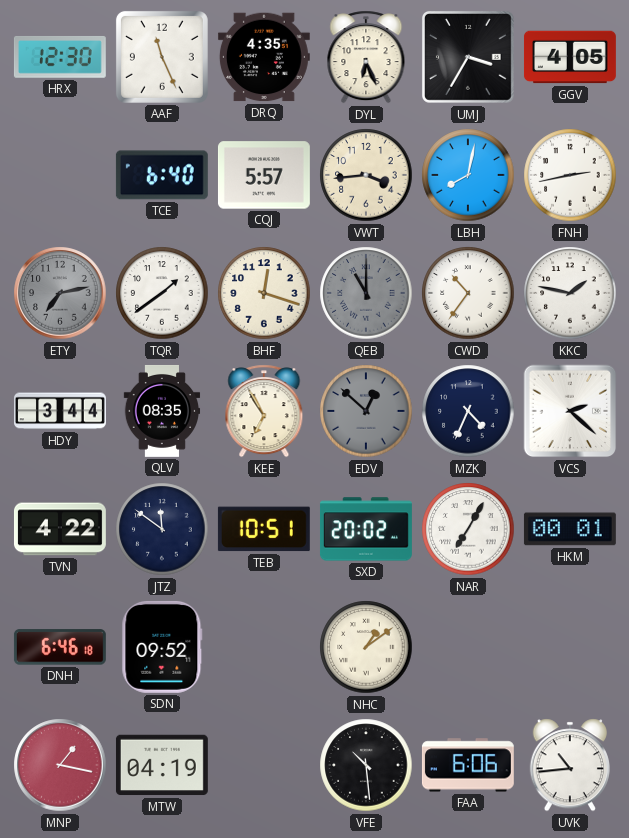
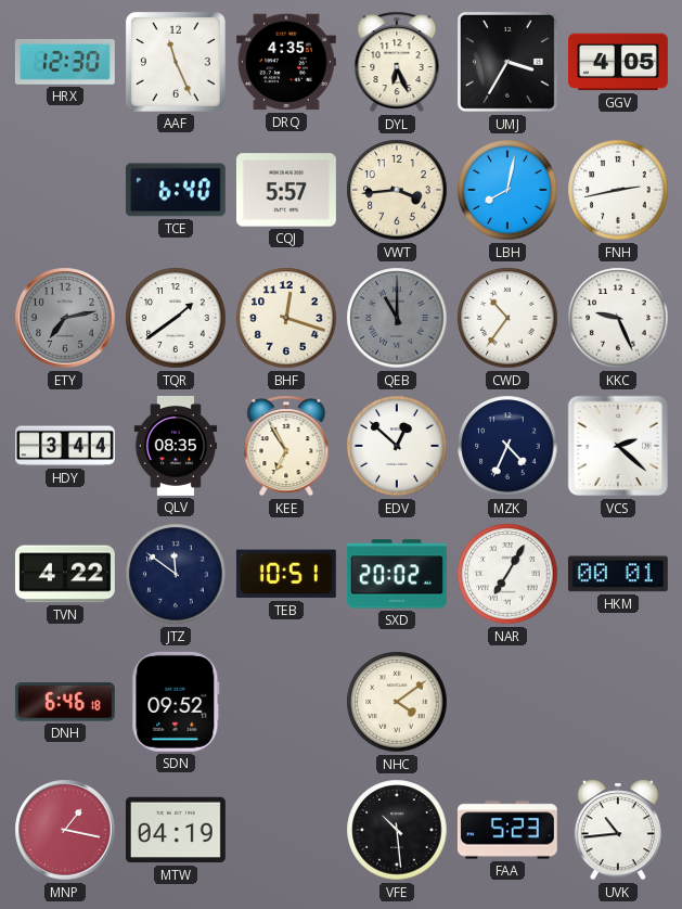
KKC: 1:47 -> 9:26 (618, 318)
EDV dial: grey -> white (397, 446)
NHC: 1:09 -> 4:09 (397, 702)
FAA: 6:06 -> 5:23 (507, 830)
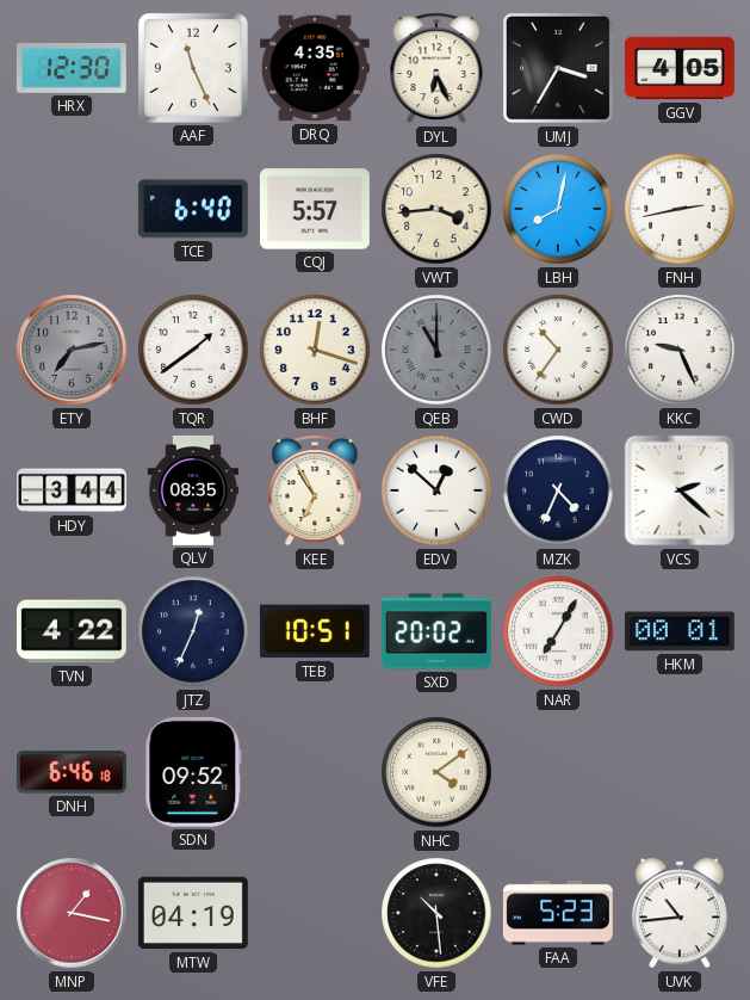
JTZ: 11:51 -> 12:34 (193, 631)
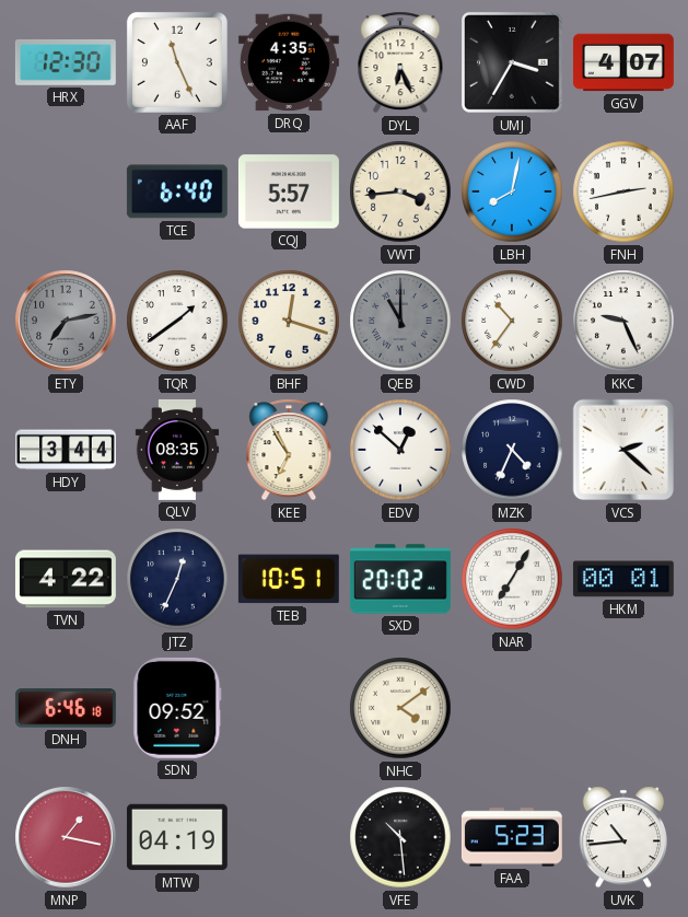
GGV: 4:05 -> 4:07 (623, 62)
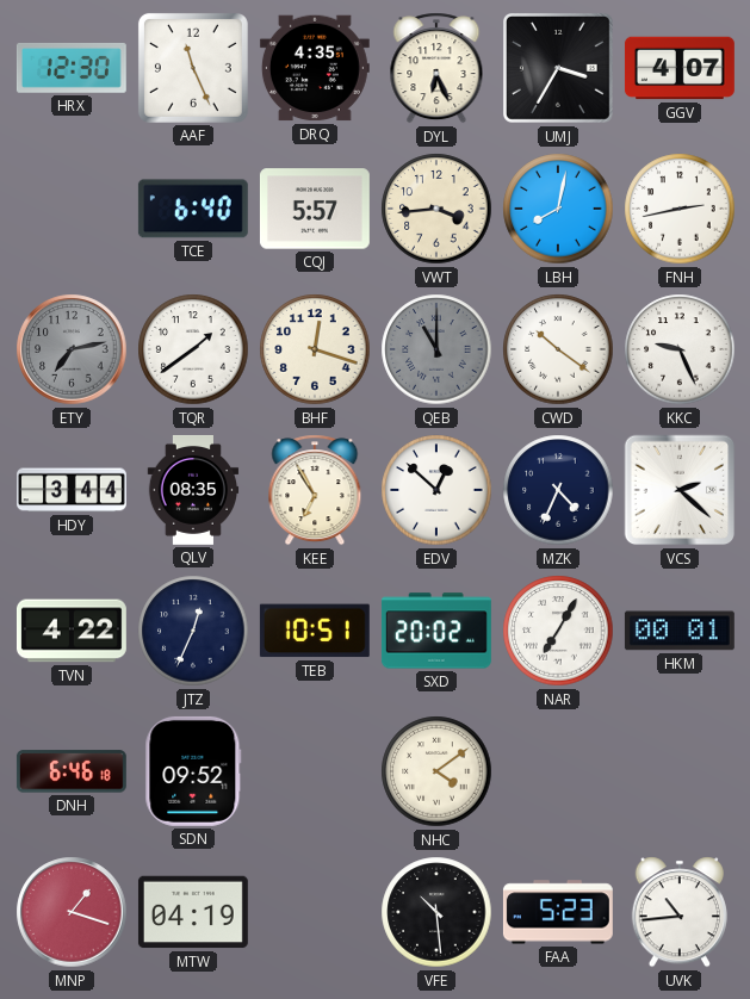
CWD: 10:36 -> 10:21 (558, 349)
MNP: 1:17 -> 1:18 (72, 912)
